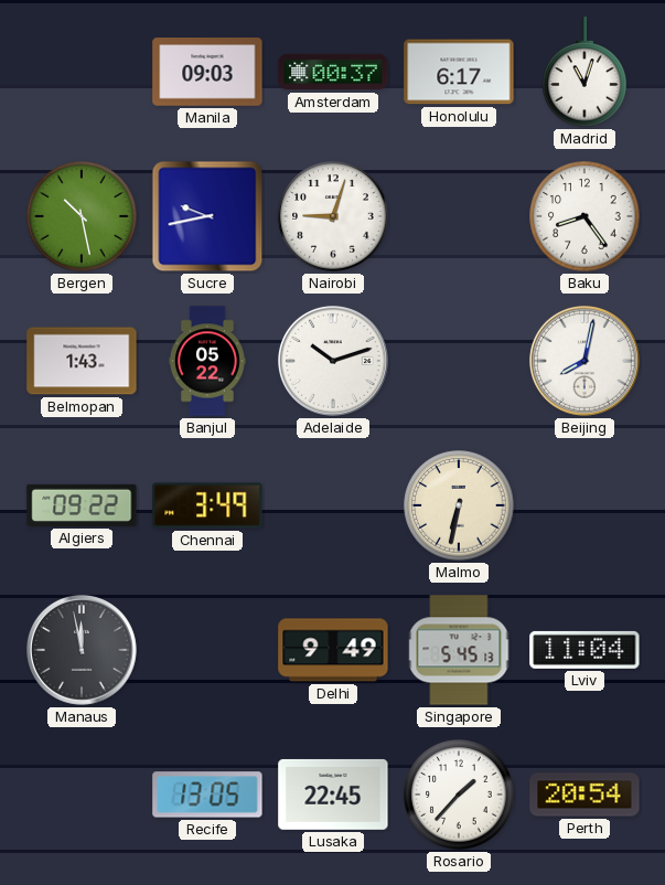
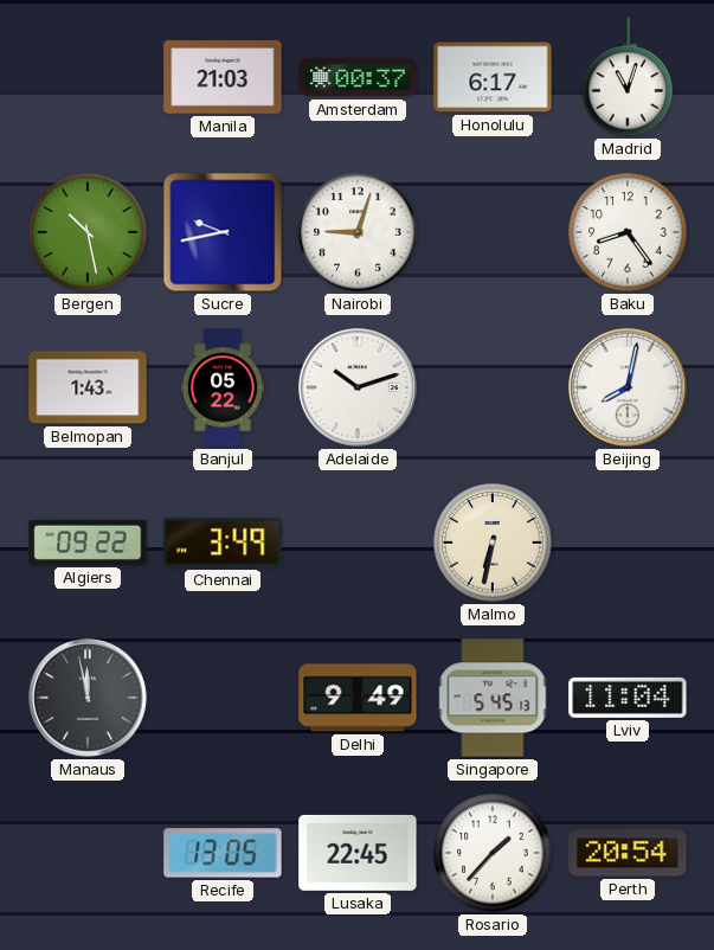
Manila: 09:03 -> 21:03 (223, 77)
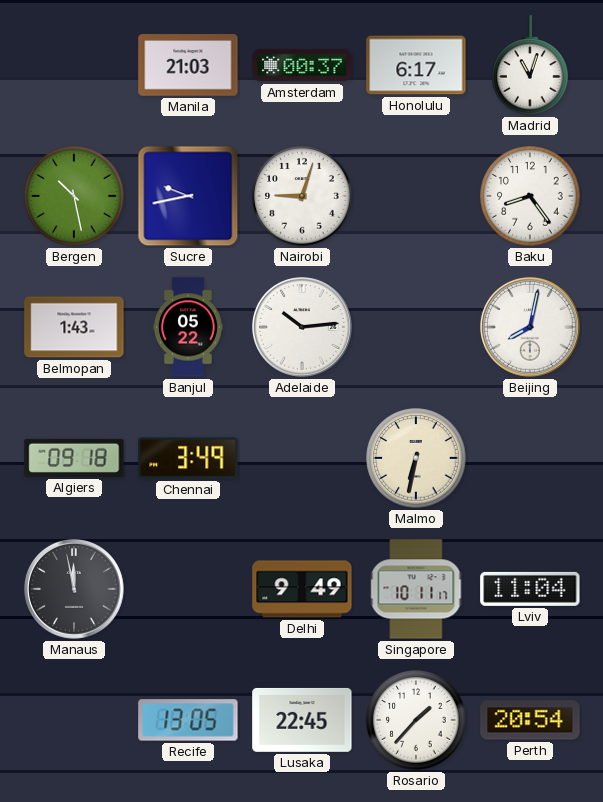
Adelaide: 10:12 -> 10:14 (302, 327)
Algiers: 09:22 -> 09:18 (74, 458)
Singapore: 5:45 -> 10:11 (416, 589)
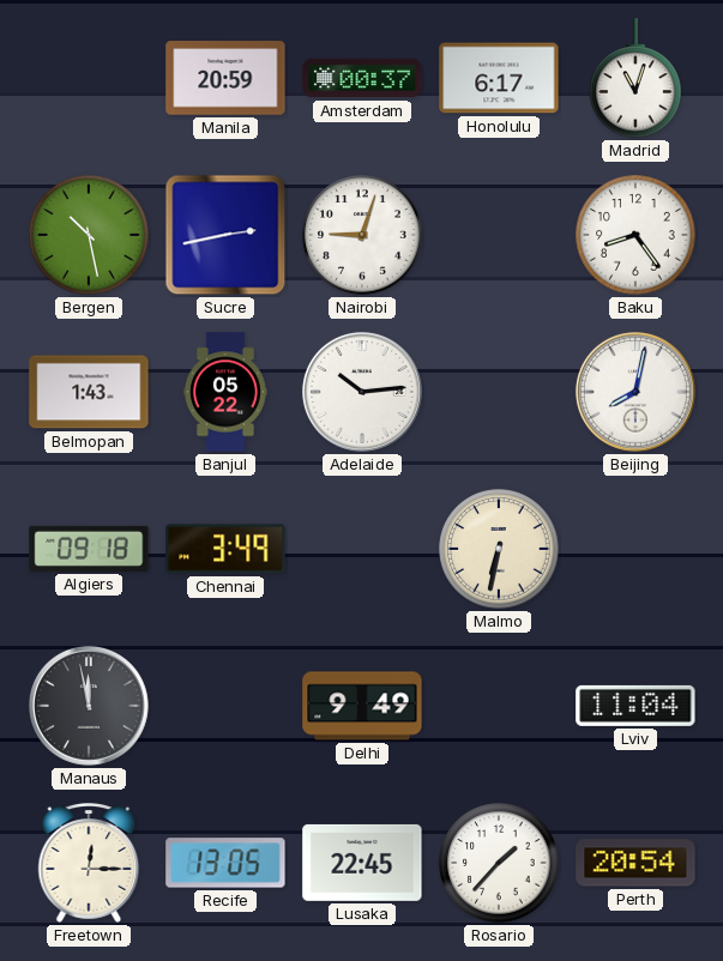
Manila: 21:03 -> 20:59 (225, 78)
Sucre: 9:43 -> 2:43 (225, 235)
Singapore: 10:11 -> none (416, 589)
Freetown: none -> 12:15 (89, 863)
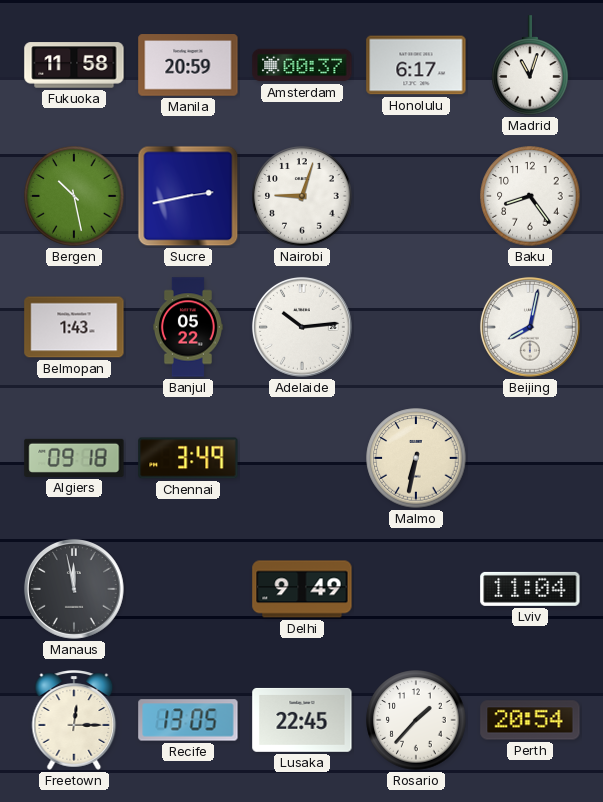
Fukuoka: none -> 11:58 (74, 65)
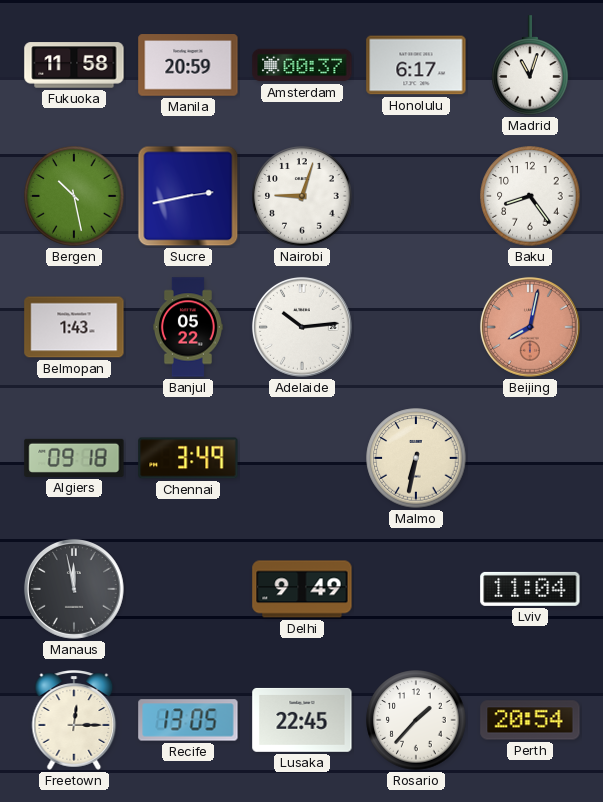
Beijing dial: white -> salmon (530, 327)
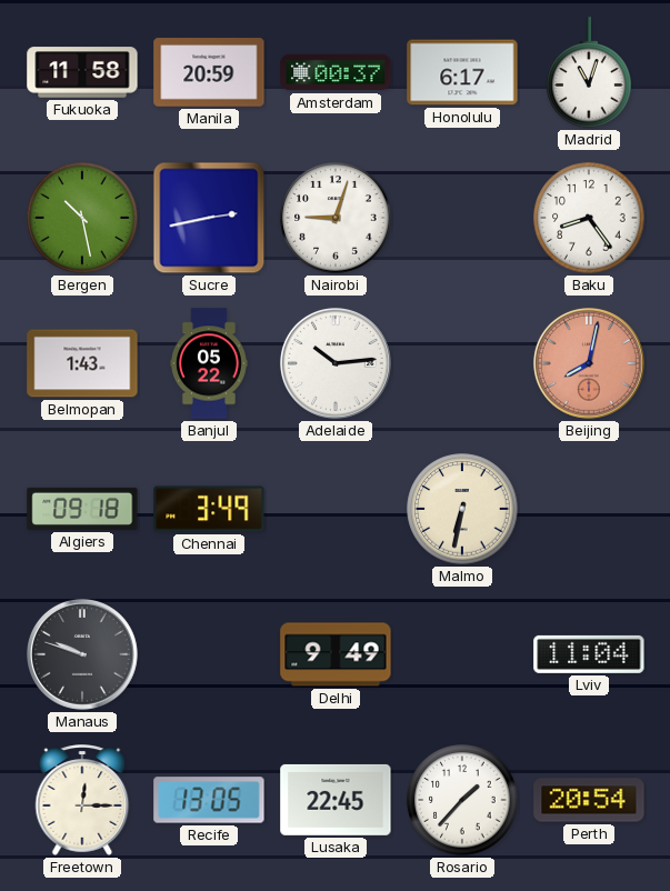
Manaus: 11:58 -> 9:48 (82, 654)
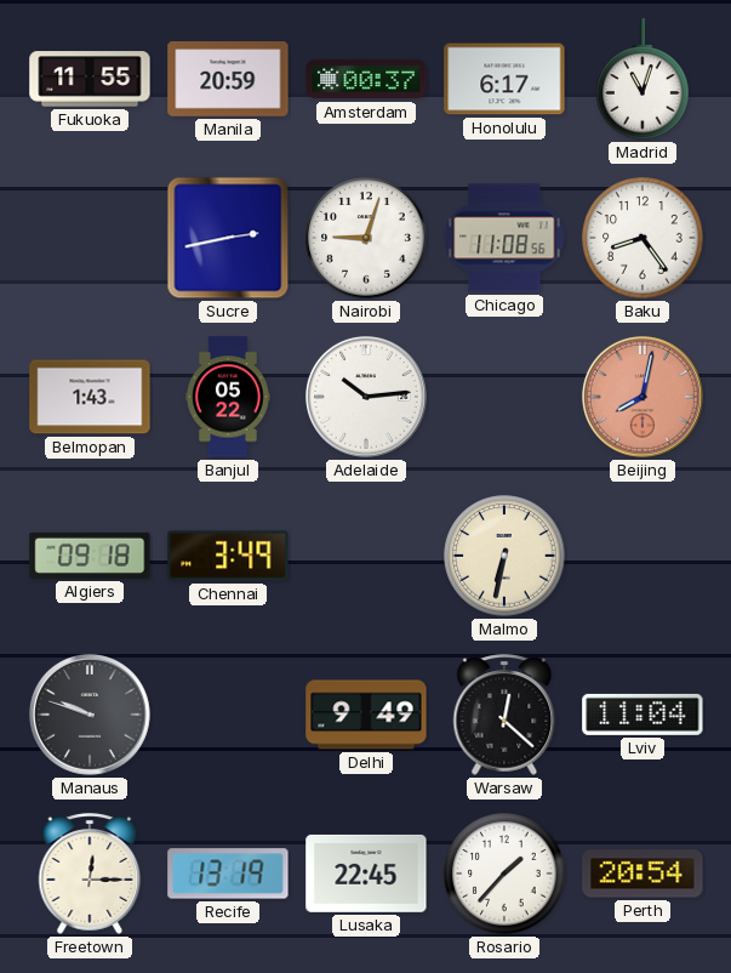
Fukuoka: 11:58 -> 11:55 (90, 79)
Bergen: 10:28 -> none (82, 218)
Chicago: none -> 11:08 (504, 238)
Warsaw: none -> 12:22 (504, 715)
Recife: 13:05 -> 13:19 (228, 874)
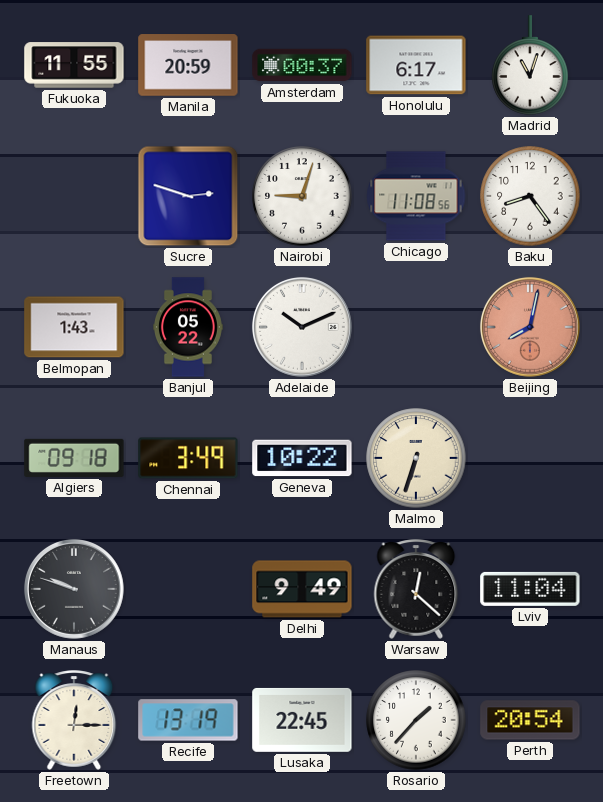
Sucre: 2:43 -> 2:48 (188, 196)
Adelaide: 10:14 -> 10:11 (302, 327)
Geneva: none -> 10:22 (302, 458)
Malmo: 6:32 -> 6:33 (416, 458)
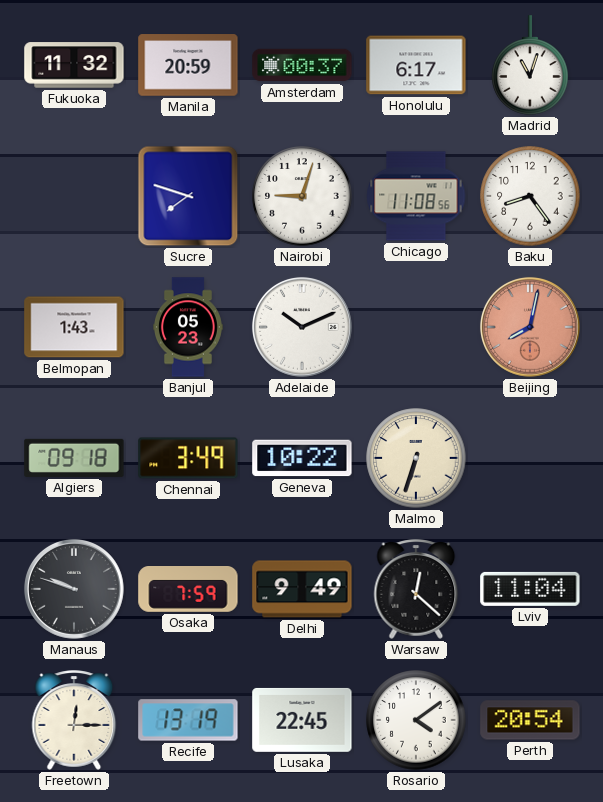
Fukuoka: 11:55 -> 11:32 (74, 65)
Sucre: 2:48 -> 7:48 (188, 196)
Banjul: 05:22 -> 05:23 (189, 327)
Osaka: none -> 7:59 (188, 590)
Rosario: 1:37 -> 4:09 (416, 720)
